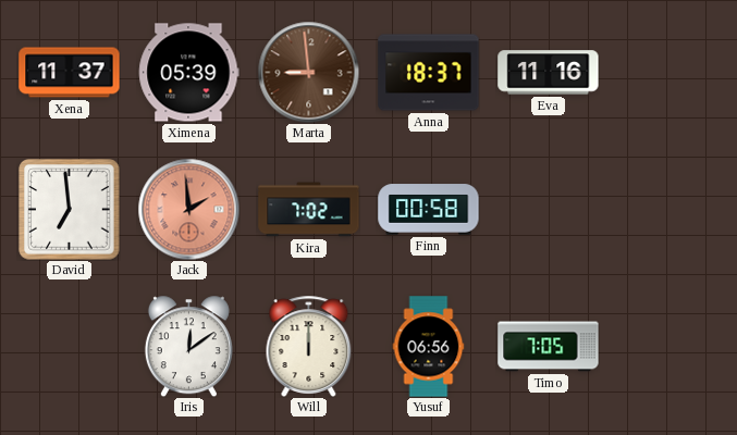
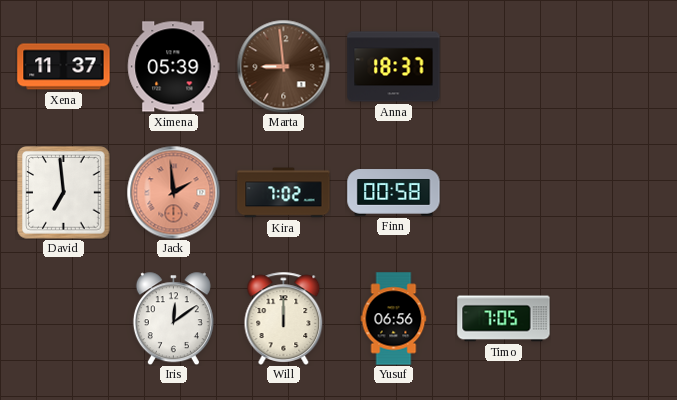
Eva: 11:16 -> none (549, 73)
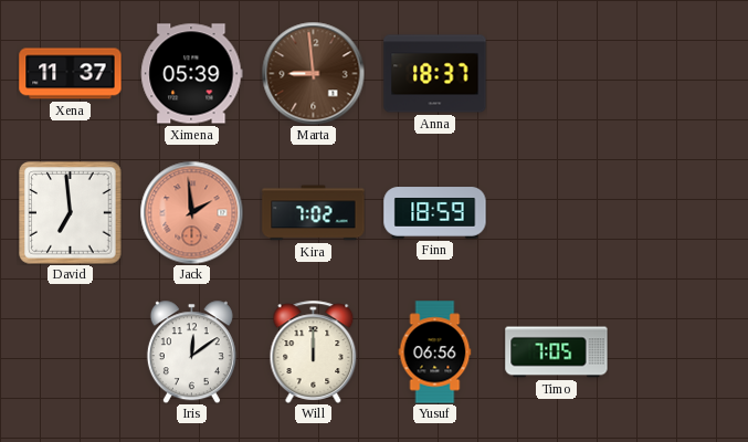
Finn: 00:58 -> 18:59 (435, 213)
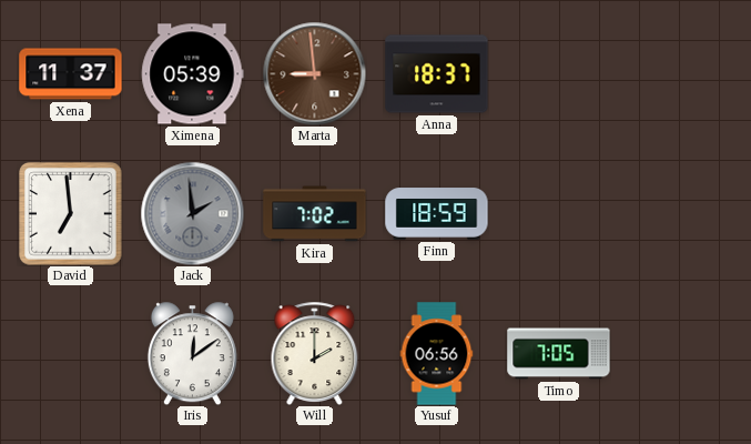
Jack dial: salmon -> grey (192, 213)
Will: 12:00 -> 2:00 (315, 353)
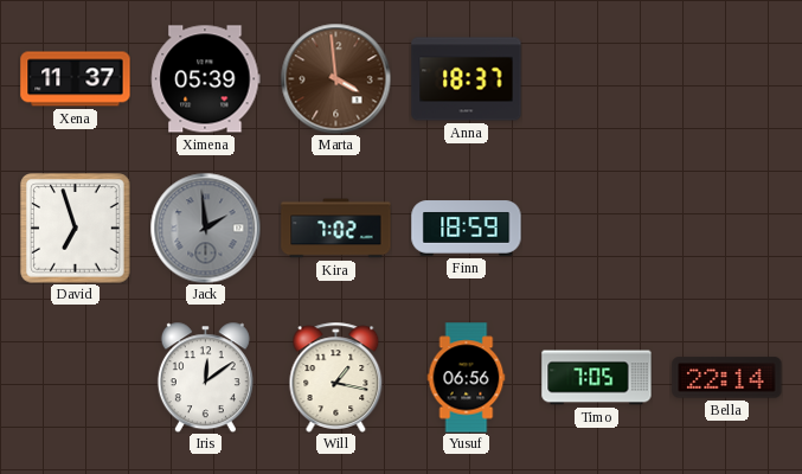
Marta: 8:59 -> 3:59 (335, 78)
David: 6:59 -> 6:57 (76, 229)
Will: 2:00 -> 1:17 (336, 377)
Bella: none -> 22:14 (727, 378)
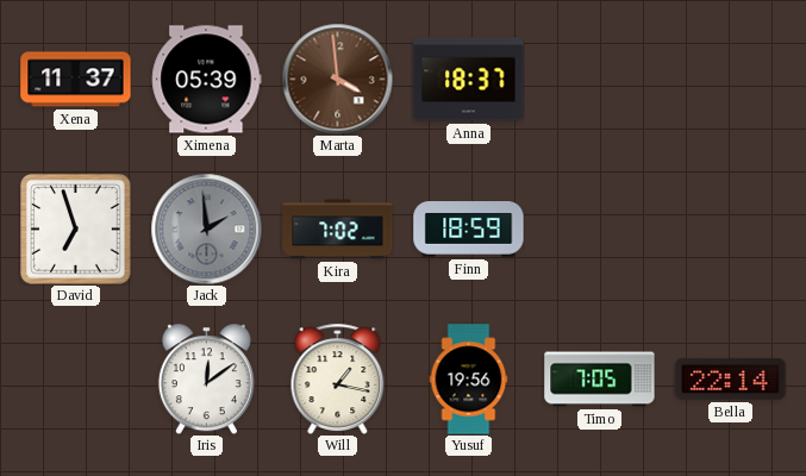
Yusuf: 06:56 -> 19:56 (469, 380)
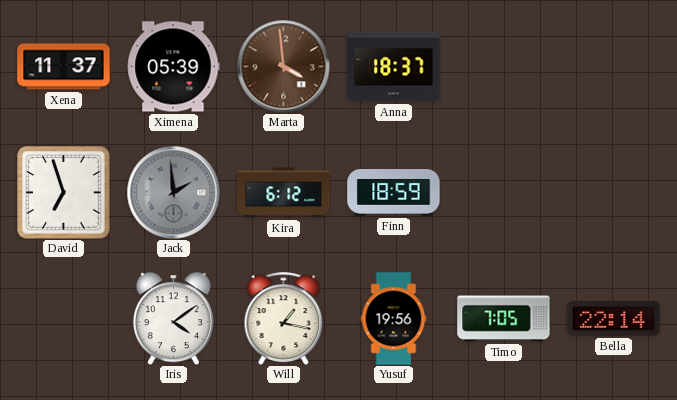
Kira: 7:02 -> 6:12 (284, 193)
Iris: 12:09 -> 4:09 (173, 318)
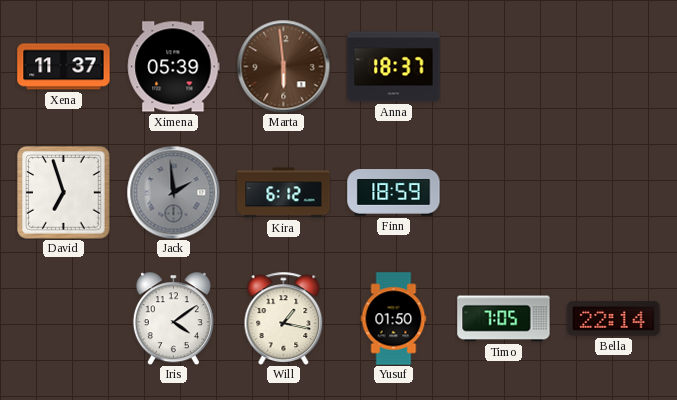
Marta: 3:59 -> 5:59 (283, 66)
Yusuf: 19:56 -> 01:50 (394, 319)
